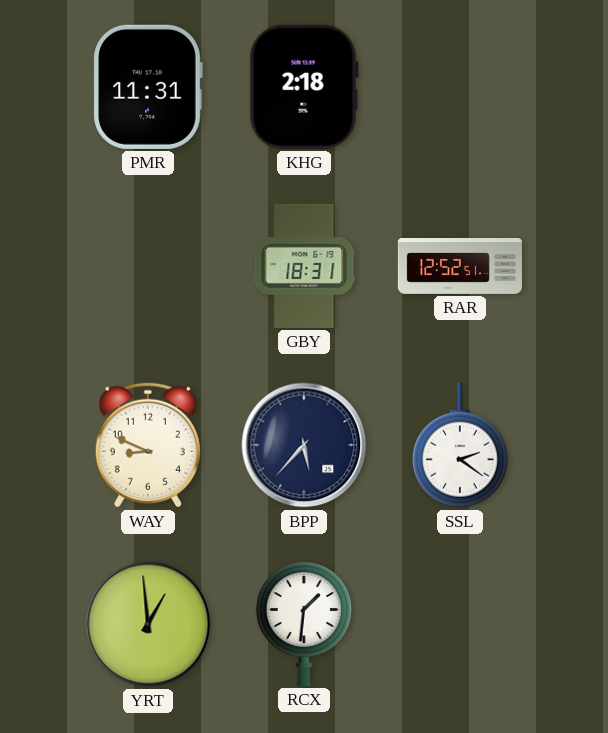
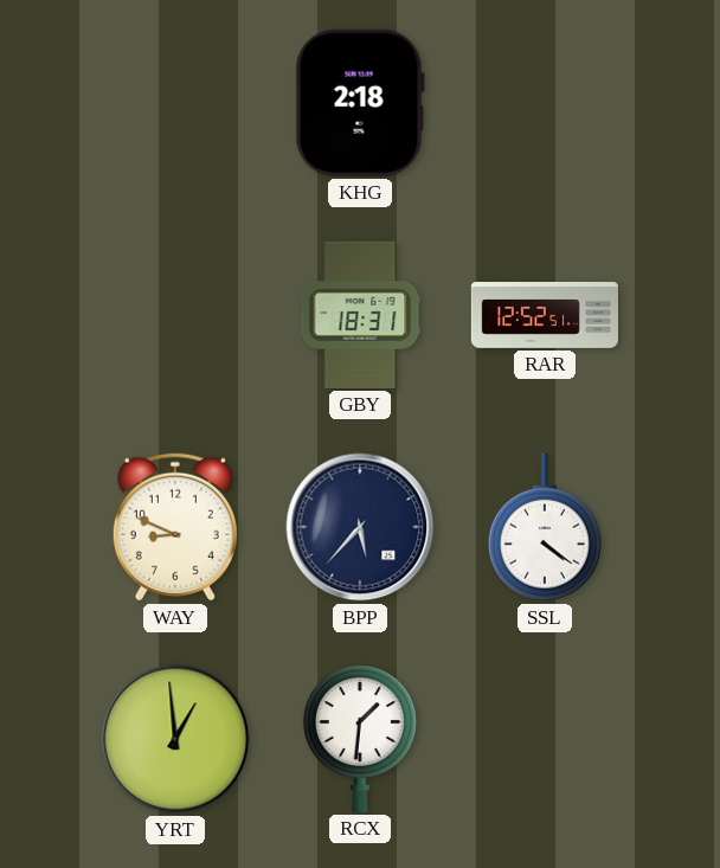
PMR: 11:31 -> none (148, 87)
SSL: 2:21 -> 4:21 (545, 527)
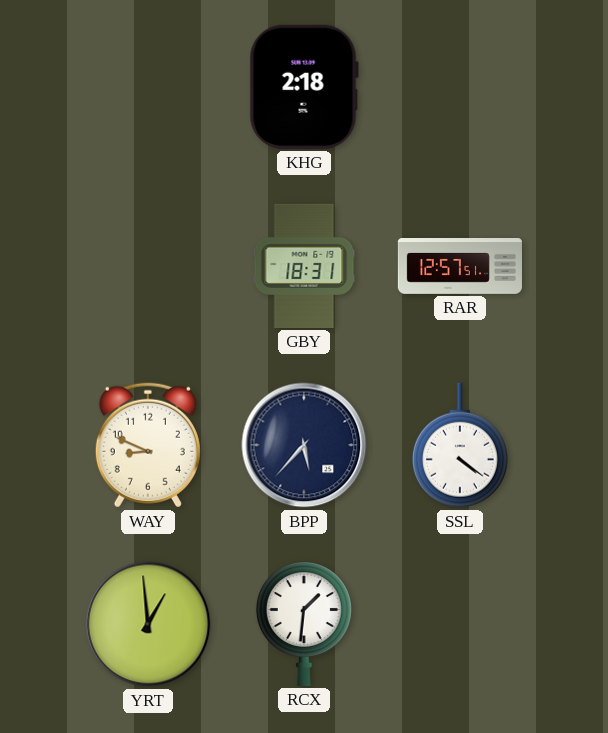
RAR: 12:52 -> 12:57 (460, 267)
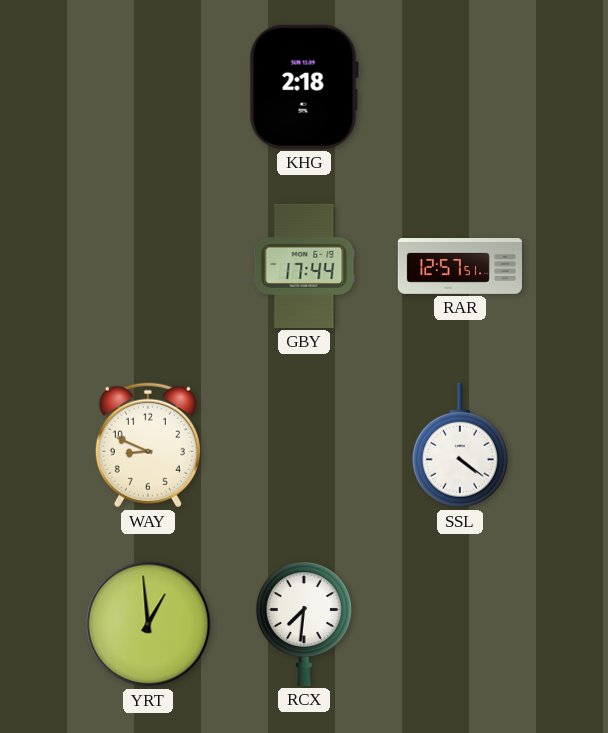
GBY: 18:31 -> 17:44 (304, 266)
BPP: 5:37 -> none (304, 445)
RCX: 1:31 -> 7:31 (304, 624)
